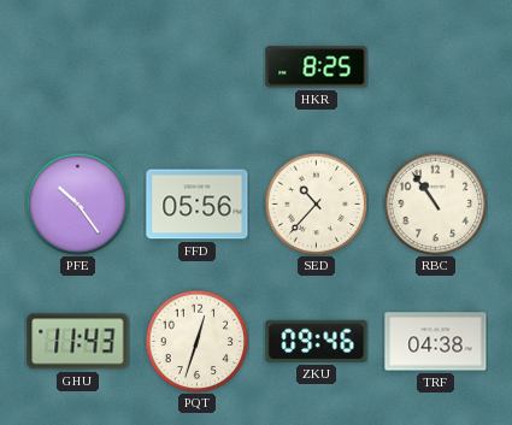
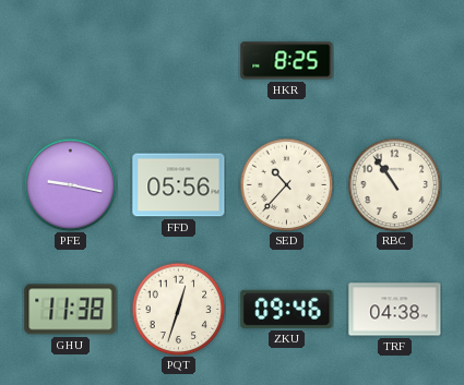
PFE: 10:24 -> 9:17 (70, 184)
GHU: 11:43 -> 11:38 (71, 310)
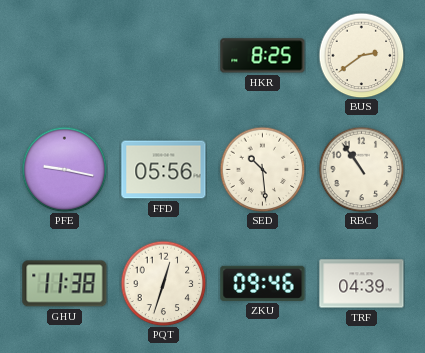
BUS: none -> 2:39 (361, 55)
SED: 10:37 -> 10:29 (262, 169)
TRF: 04:38 -> 04:39 (362, 284)
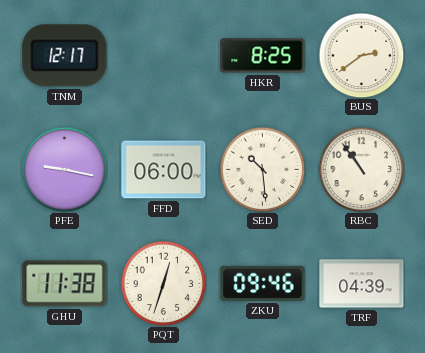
TNM: none -> 12:17 (65, 56)
FFD: 05:56 -> 06:00 (164, 170)
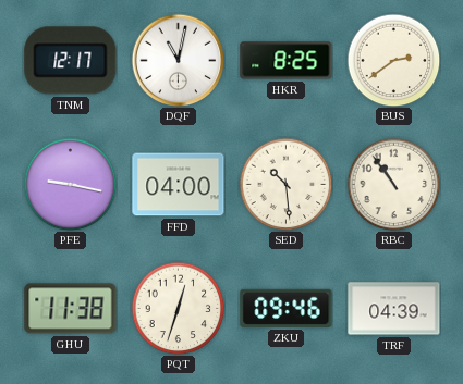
DQF: none -> 11:02 (178, 60)
FFD: 06:00 -> 04:00 (179, 185)
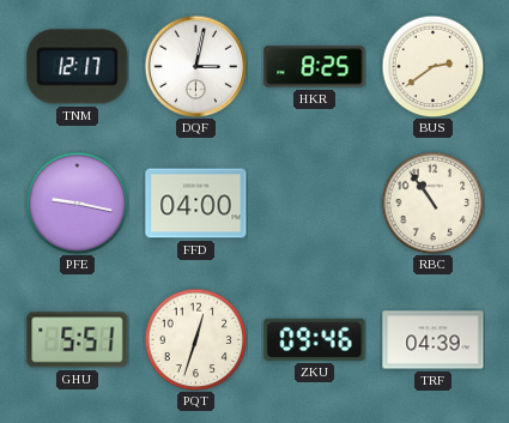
DQF: 11:02 -> 3:02 (195, 66)
SED: 10:29 -> none (285, 184)
GHU: 11:38 -> 5:51 (78, 340)
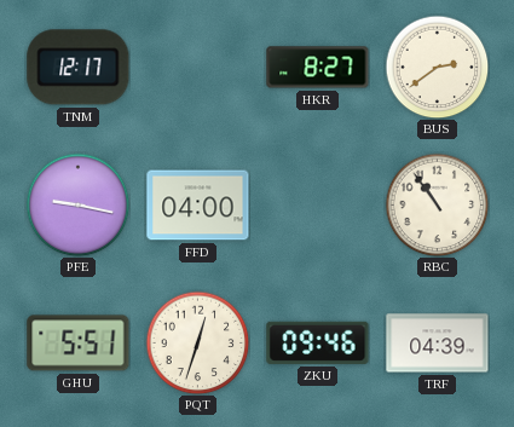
DQF: 3:02 -> none (195, 66)
HKR: 8:25 -> 8:27 (318, 68)
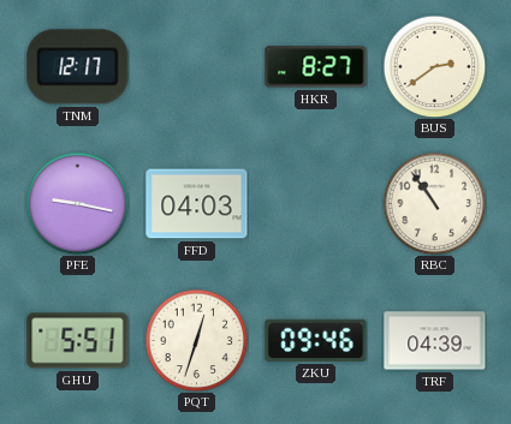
FFD: 04:00 -> 04:03 (197, 204)
